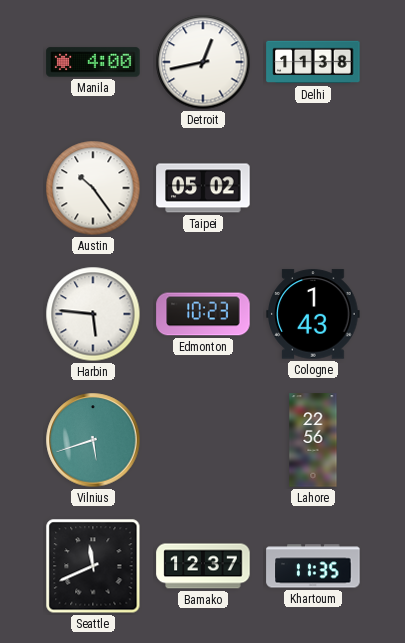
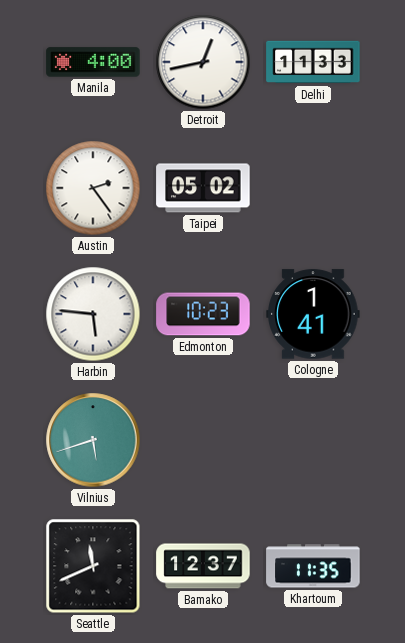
Delhi: 11:38 -> 11:33 (313, 62)
Austin: 10:24 -> 2:24 (93, 188)
Cologne: 1:43 -> 1:41 (313, 314)
Lahore: 22:56 -> none (313, 440)
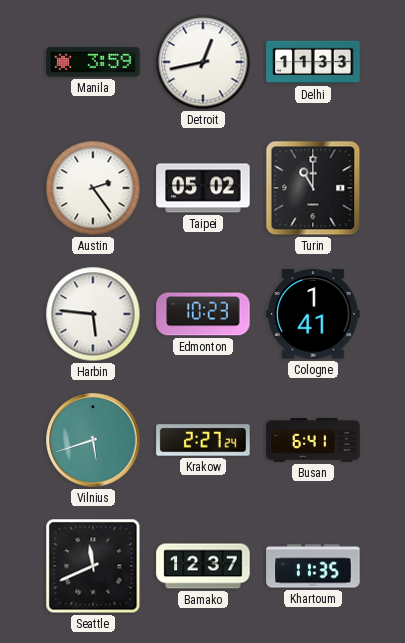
Manila: 4:00 -> 3:59 (93, 62)
Turin: none -> 11:00 (313, 188)
Krakow: none -> 2:27 (203, 440)
Busan: none -> 6:41 (313, 441)
